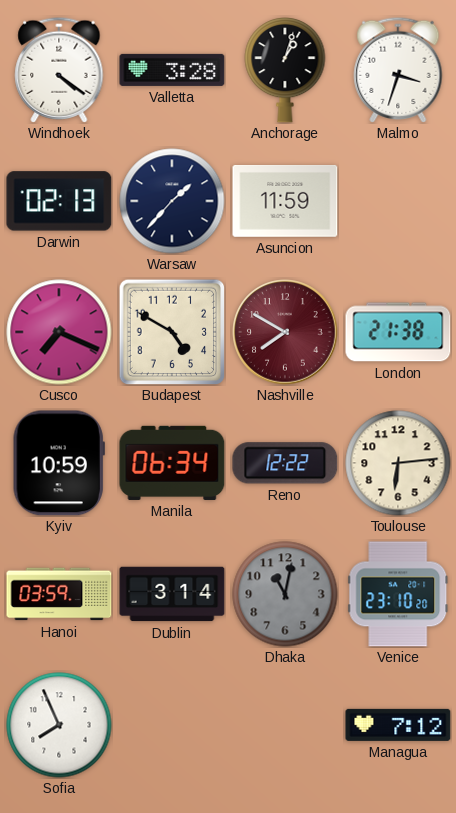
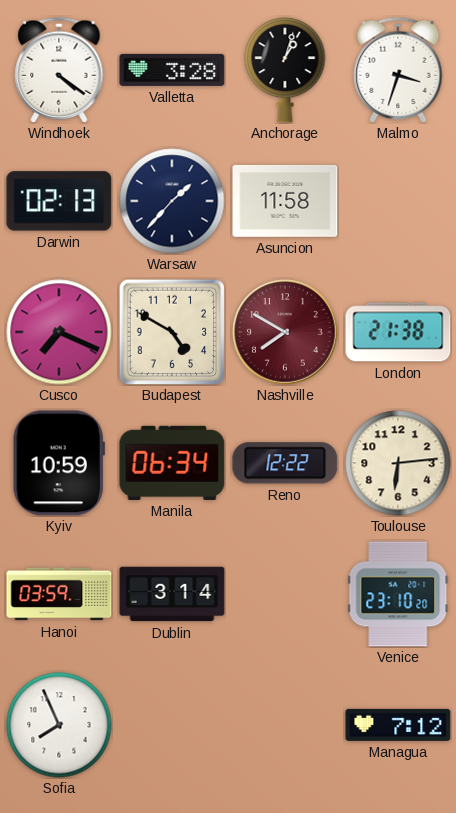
Asuncion: 11:59 -> 11:58 (285, 201)
Dhaka: 11:02 -> none (285, 594)
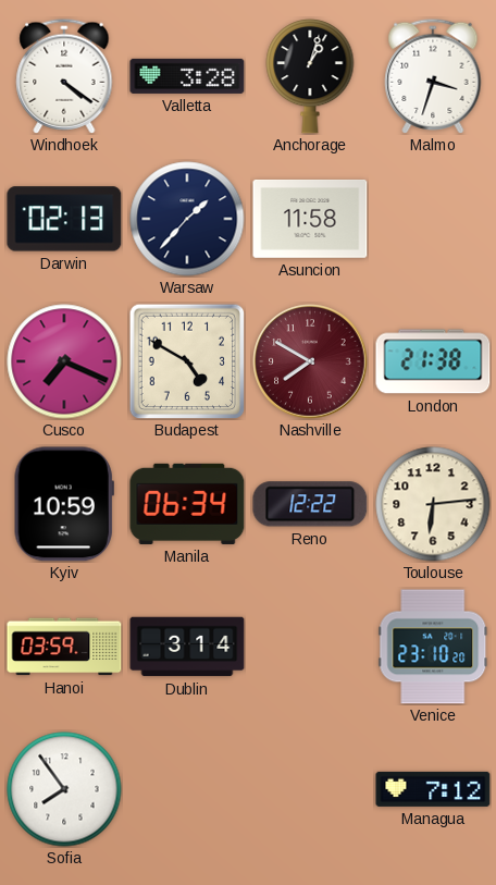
Sofia: 7:56 -> 7:54 (64, 789)
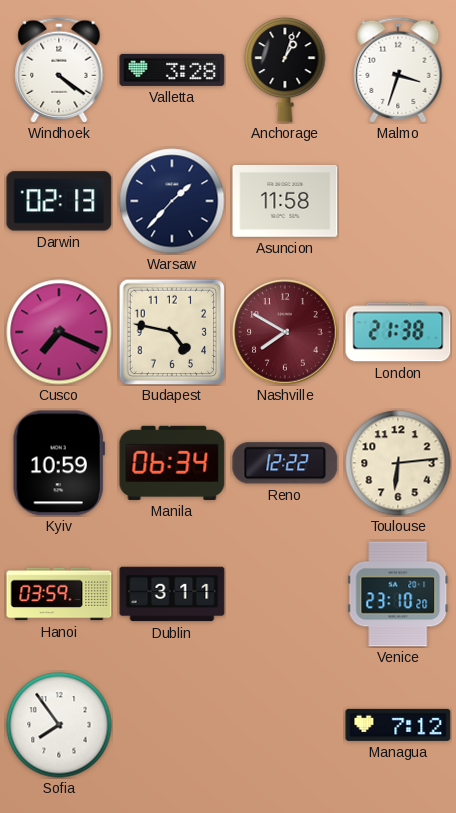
Budapest: 4:50 -> 4:47 (172, 332)
Dublin: 3:14 -> 3:11 (172, 594)
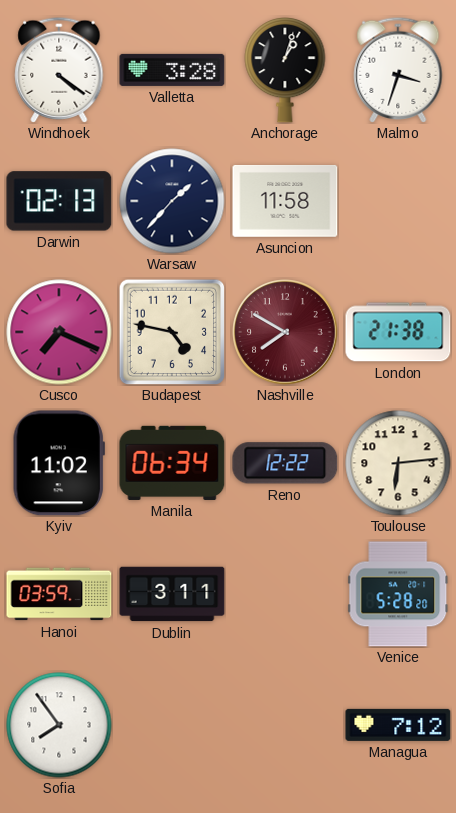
Kyiv: 10:59 -> 11:02 (59, 463)
Venice: 23:10 -> 5:28 (398, 594)
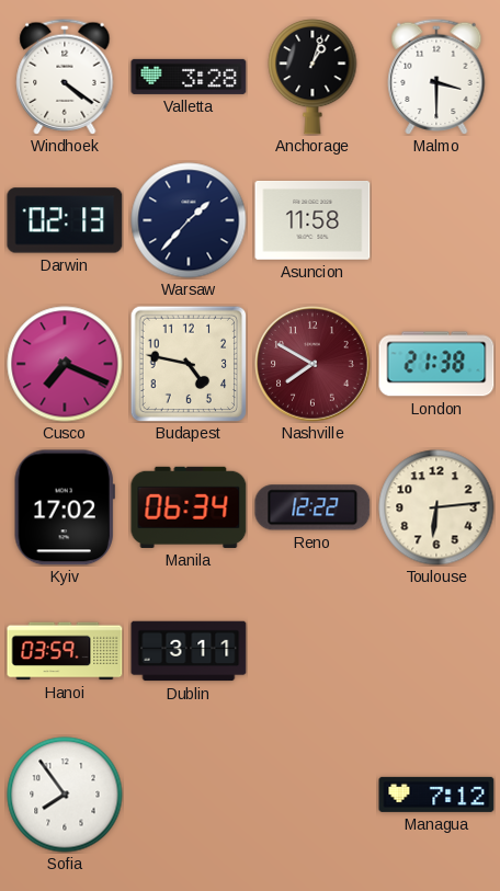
Malmo: 3:33 -> 3:30 (436, 77)
Kyiv: 11:02 -> 17:02 (65, 507)
Venice: 5:28 -> none (398, 594)
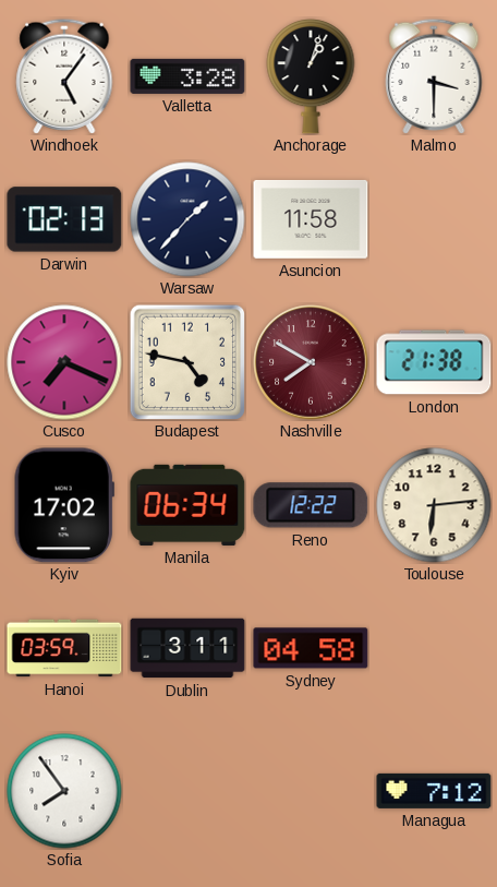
Windhoek: 4:21 -> 5:06 (64, 76)
Sydney: none -> 04:58 (311, 648)
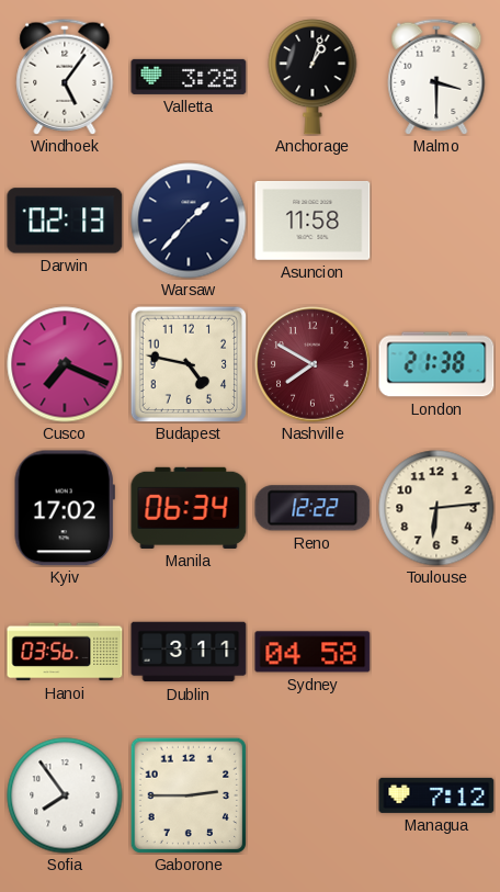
Hanoi: 03:59 -> 03:56 (65, 652)
Gaborone: none -> 2:45 (189, 795)
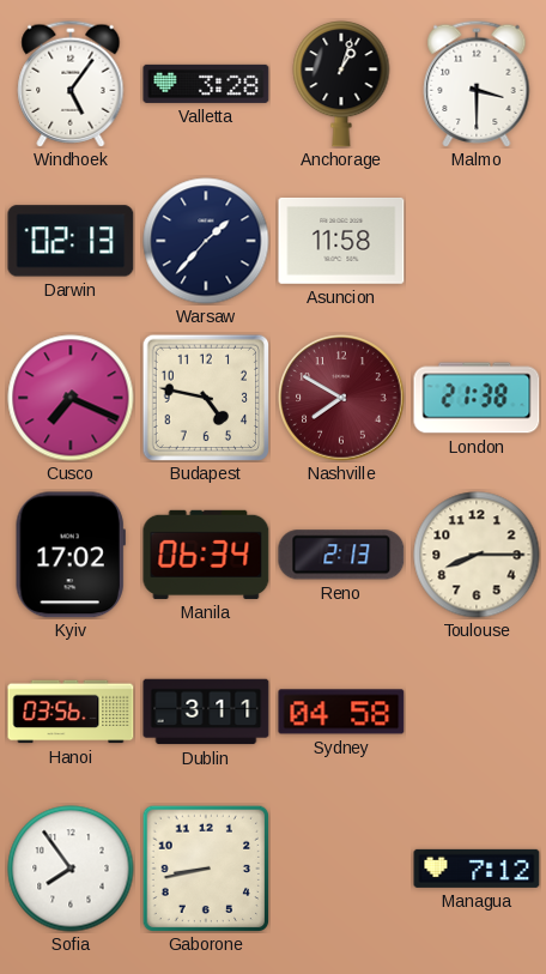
Reno: 12:22 -> 2:13 (341, 555)
Toulouse: 6:14 -> 8:15 (477, 555)
Gaborone: 2:45 -> 8:43 (206, 869)
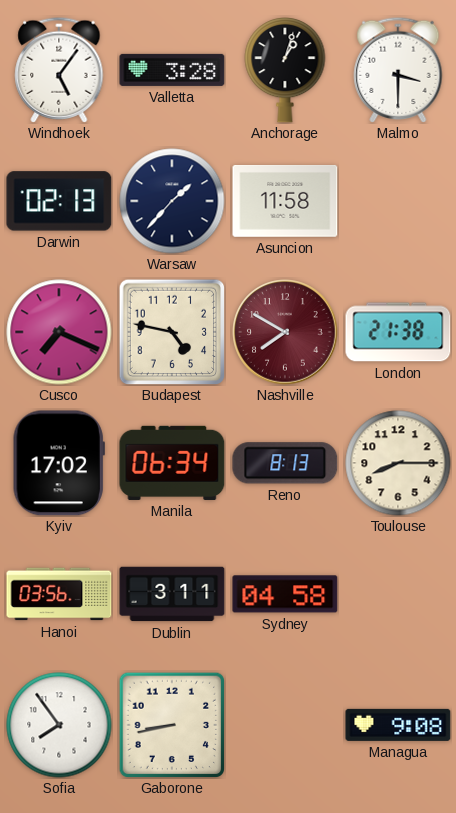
Reno: 2:13 -> 8:13 (285, 463)
Managua: 7:12 -> 9:08 (398, 725)
